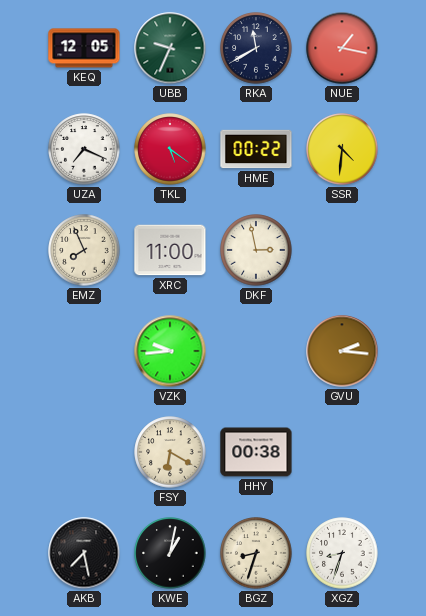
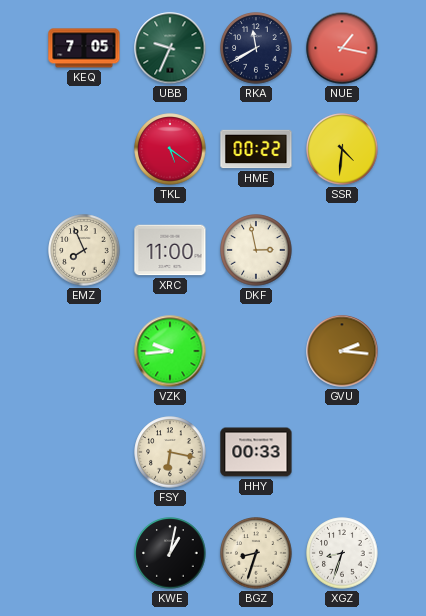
KEQ: 12:05 -> 7:05 (84, 48)
UZA: 7:19 -> none (84, 149)
FSY: 6:20 -> 6:17 (170, 452)
HHY: 00:38 -> 00:33 (256, 452)
AKB: 7:28 -> none (84, 553)
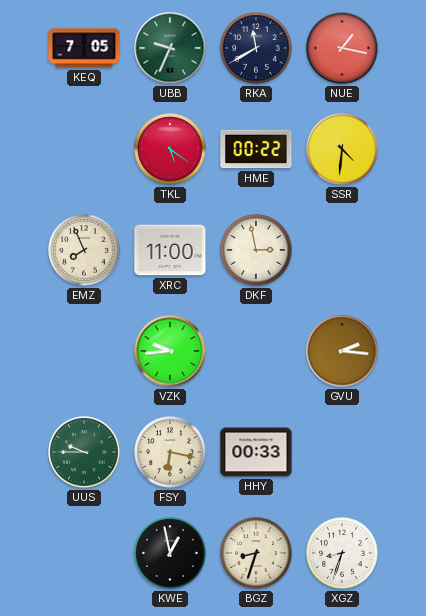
UUS: none -> 9:45 (84, 452)
KWE: 1:02 -> 12:58 (170, 553)
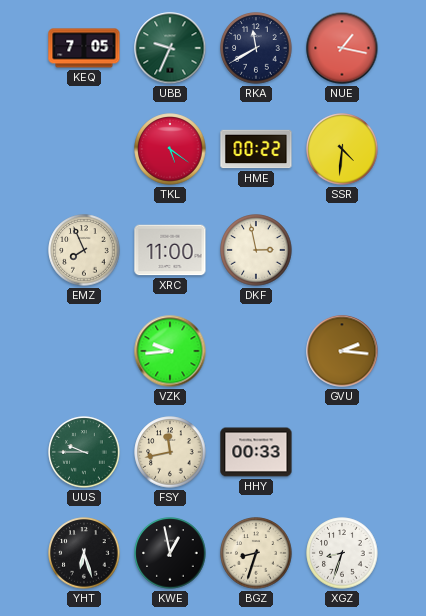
FSY: 6:17 -> 11:43 (170, 452)
YHT: none -> 6:27 (84, 553)
